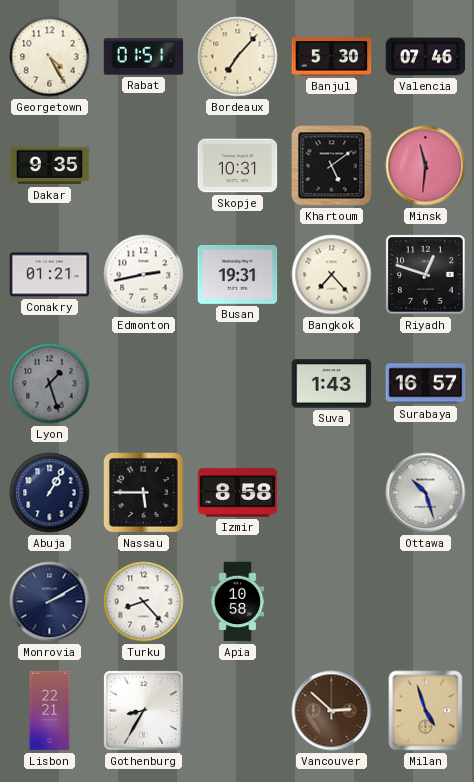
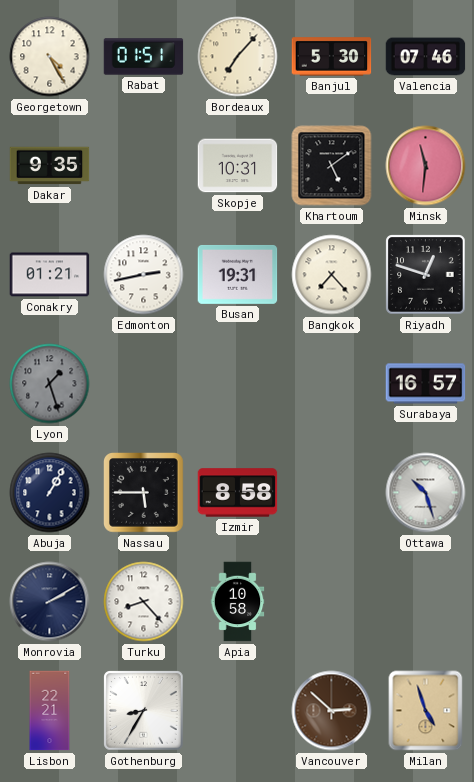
Suva: 1:43 -> none (332, 384)
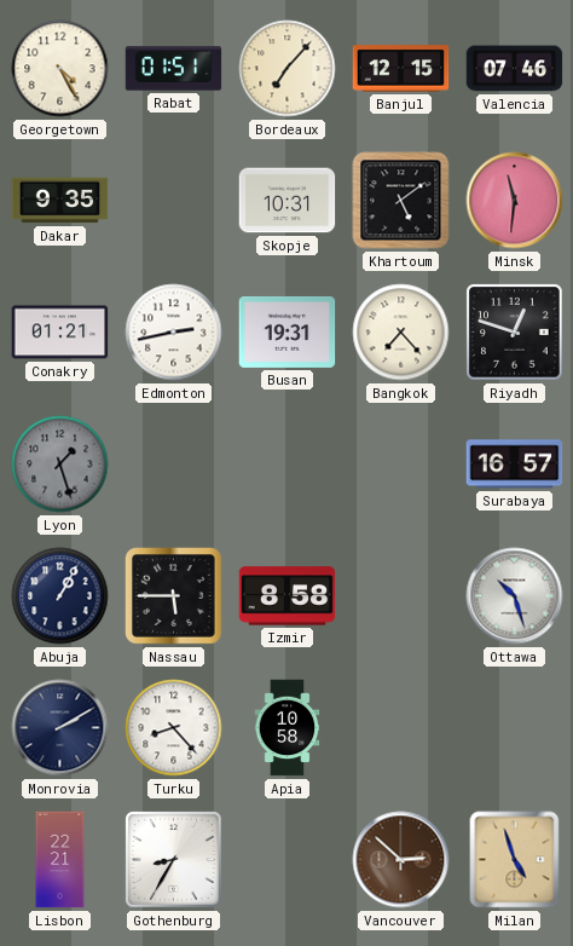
Banjul: 5:30 -> 12:15 (401, 69)
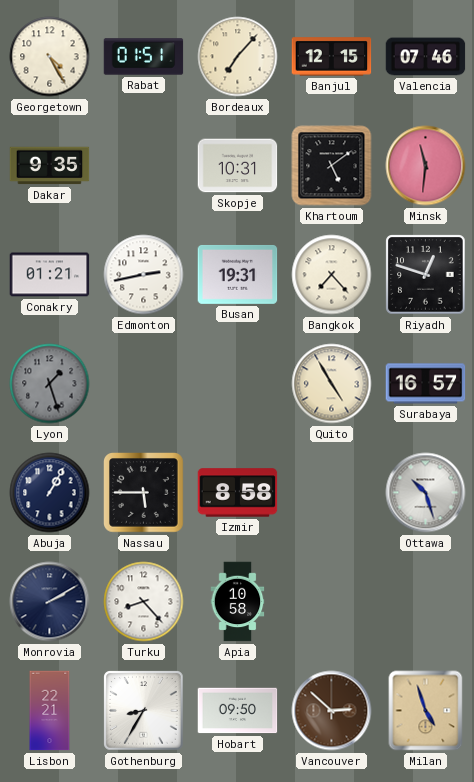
Quito: none -> 4:55 (332, 384)
Hobart: none -> 09:50 (238, 711)
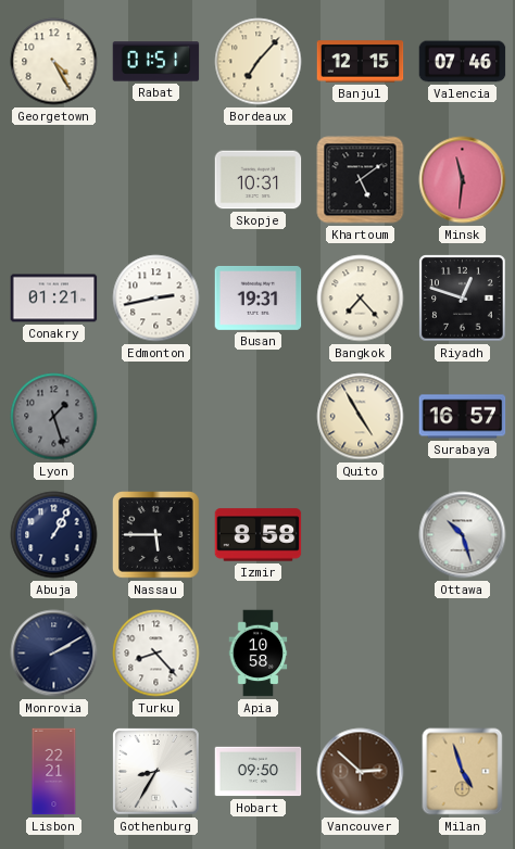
Dakar: 9:35 -> none (50, 166)
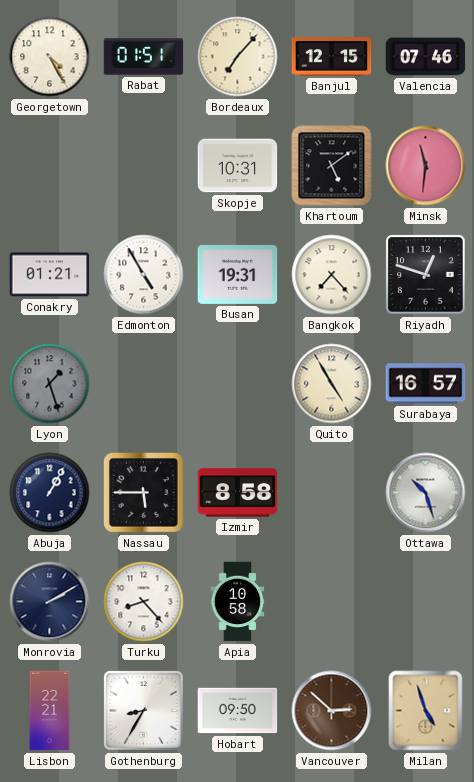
Edmonton: 2:43 -> 4:55 (144, 275)
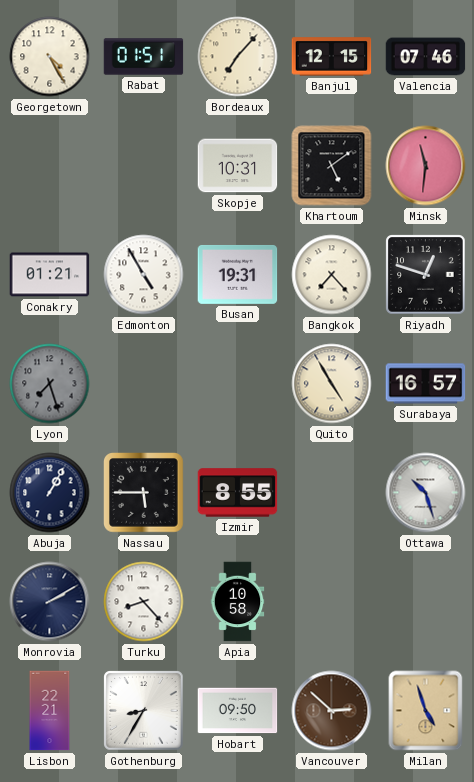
Lyon: 1:27 -> 7:27 (50, 384)
Izmir: 8:58 -> 8:55 (238, 493)
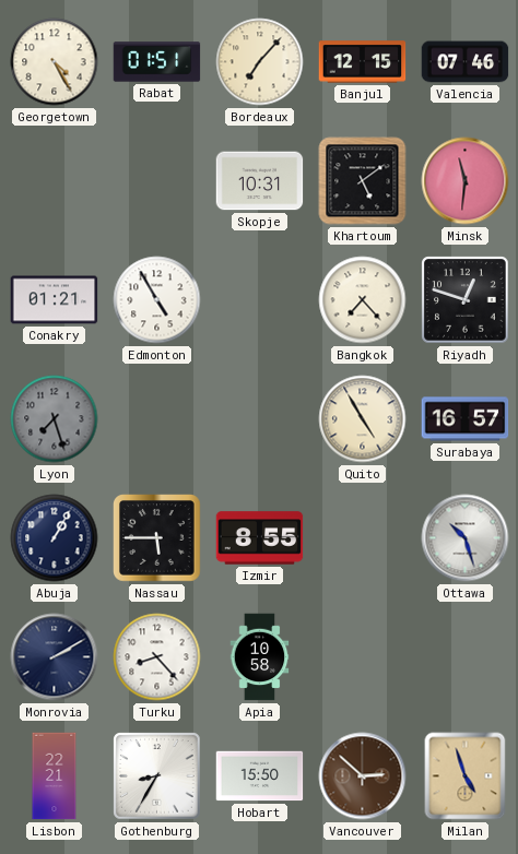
Busan: 19:31 -> none (238, 274)
Hobart: 09:50 -> 15:50 (260, 776)
